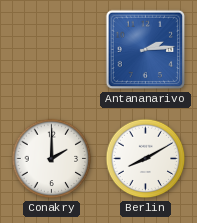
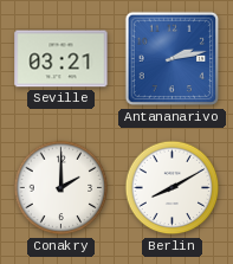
Seville: none -> 03:21 (62, 59)
Antananarivo: 2:14 -> 2:13 (173, 59)
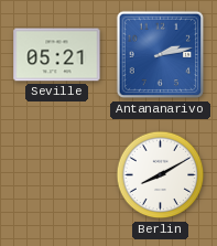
Seville: 03:21 -> 05:21 (57, 55)
Conakry: 2:00 -> none (62, 188)
